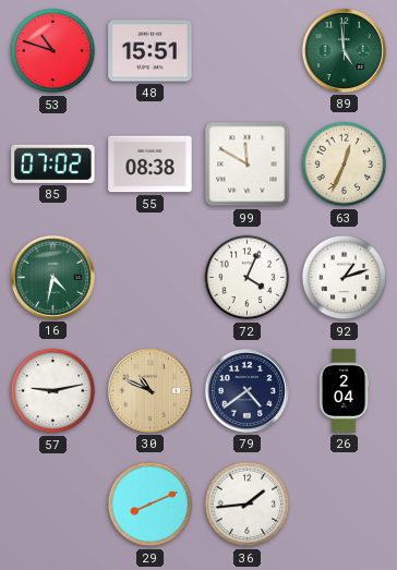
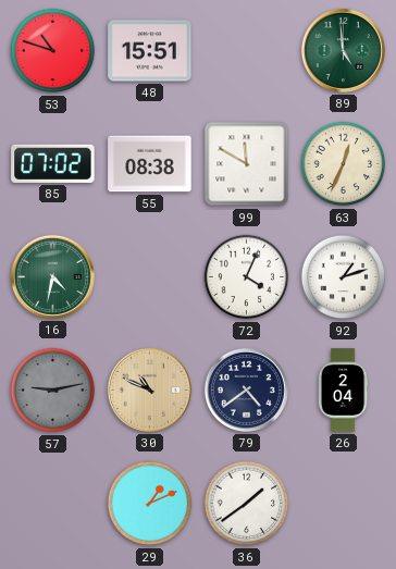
57 dial: white -> grey (53, 391)
29: 8:11 -> 1:11 (150, 504)
36: 1:44 -> 1:39 (247, 504)
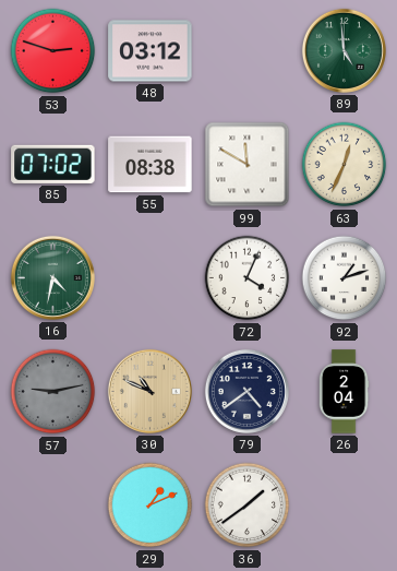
53: 10:48 -> 2:48 (53, 51)
48: 15:51 -> 03:12 (151, 51)
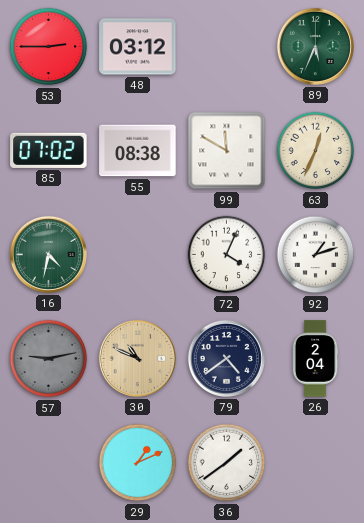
53: 2:48 -> 2:45 (49, 47)
89: 4:59 -> 5:34 (315, 46)
